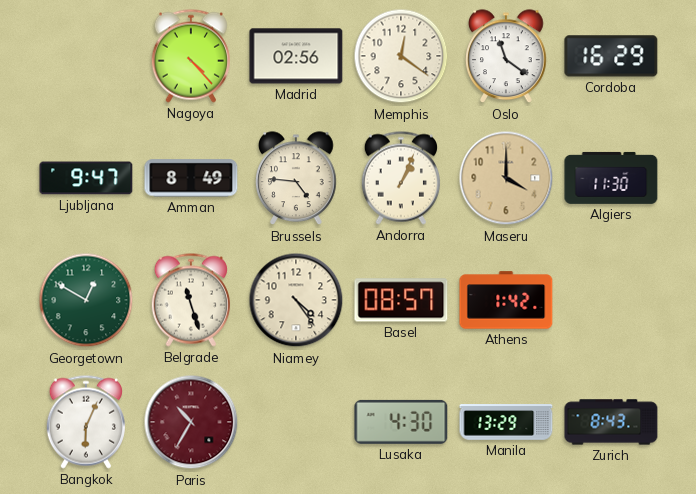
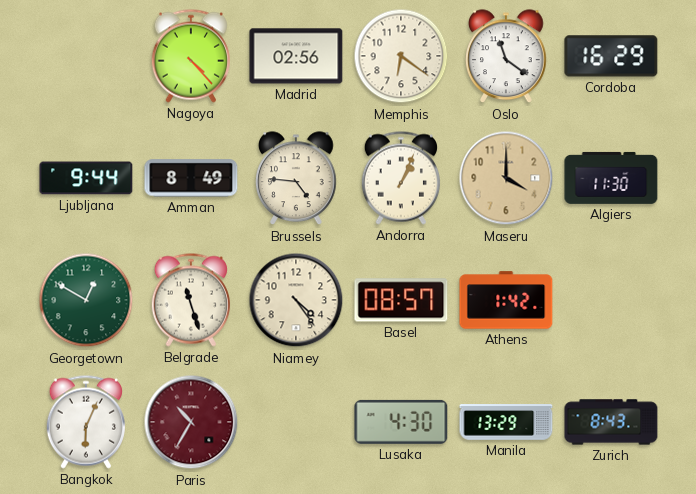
Memphis: 12:21 -> 6:21 (401, 56)
Ljubljana: 9:47 -> 9:44 (86, 178)
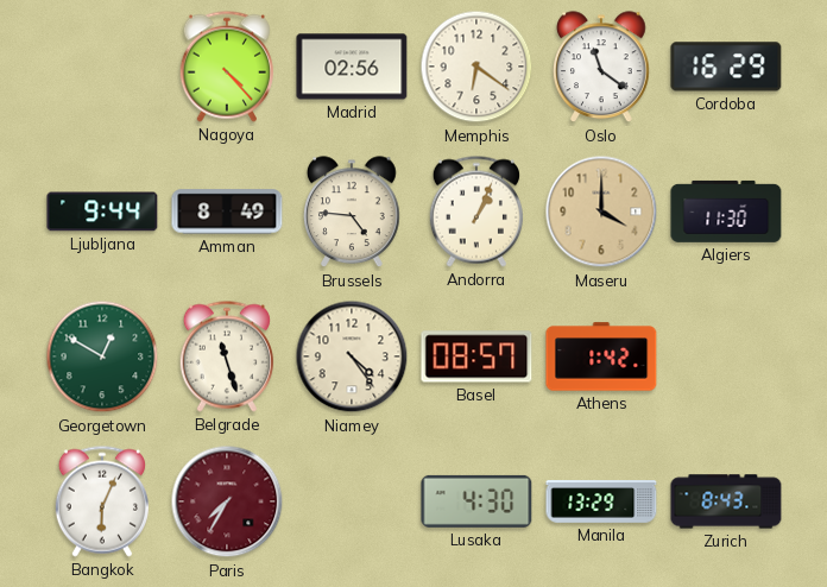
Paris: 10:35 -> 7:35 (227, 501)
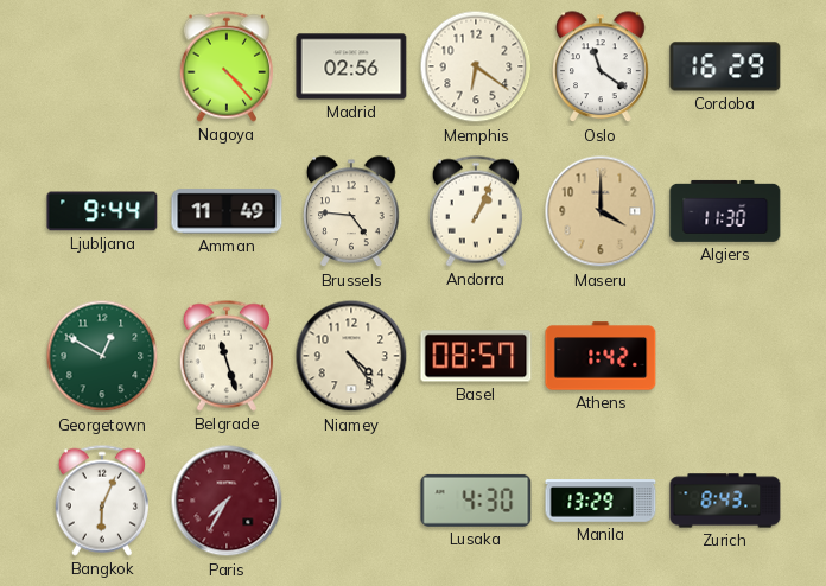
Amman: 8:49 -> 11:49 (227, 211)
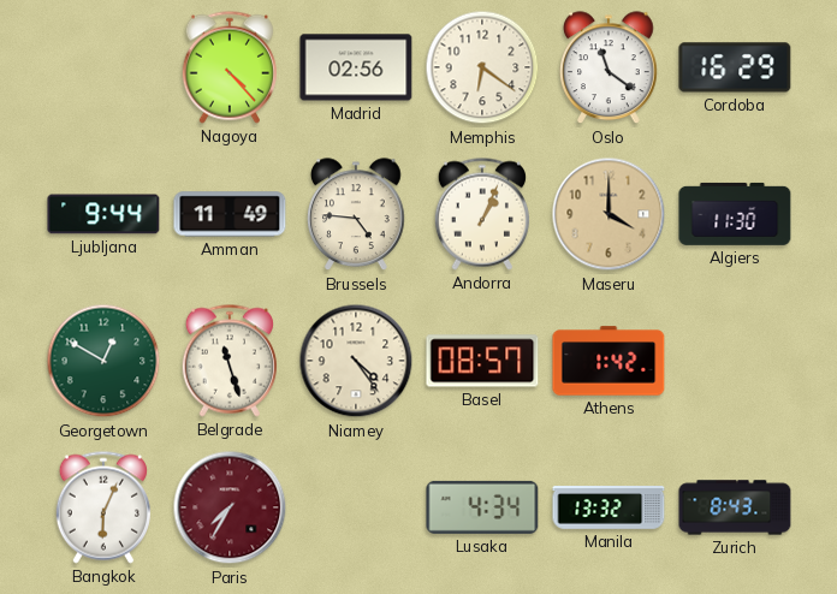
Lusaka: 4:30 -> 4:34 (482, 507)
Manila: 13:29 -> 13:32 (609, 507)
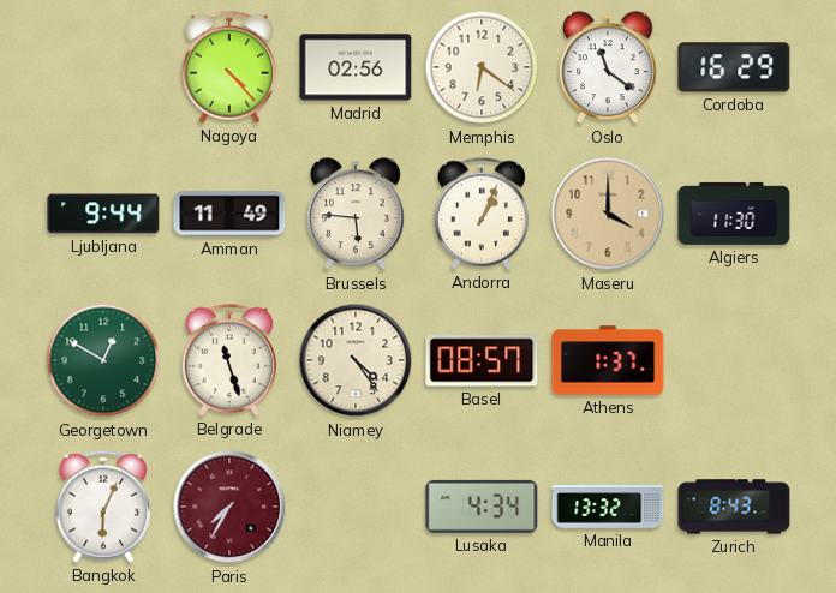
Brussels: 4:46 -> 5:46 (356, 215)
Athens: 1:42 -> 1:37 (608, 360)
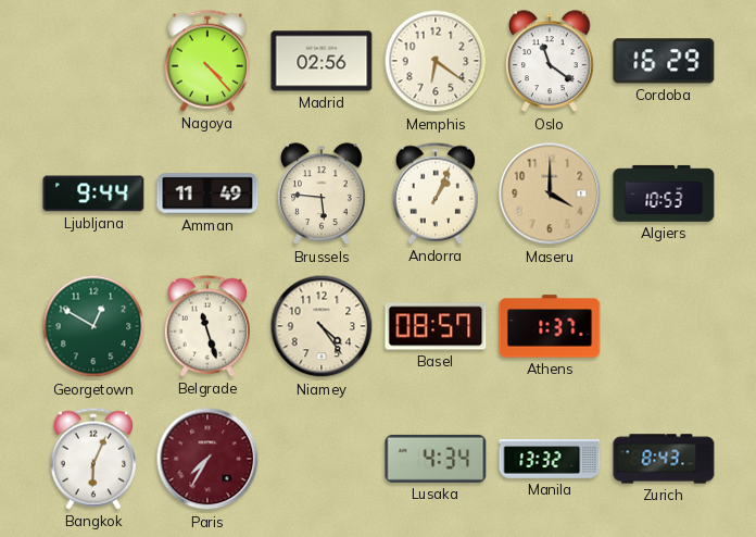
Algiers: 11:30 -> 10:53 (664, 193)
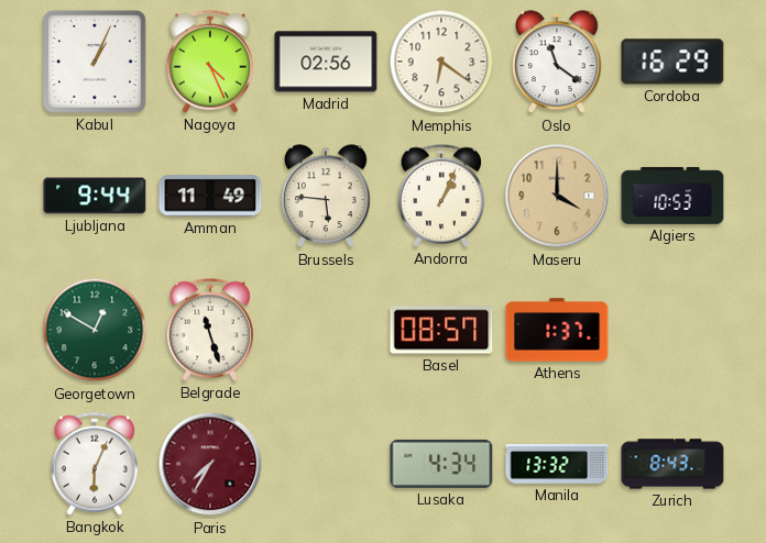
Kabul: none -> 1:04 (95, 62)
Nagoya: 4:23 -> 4:26 (210, 62)
Niamey: 4:24 -> none (322, 326)
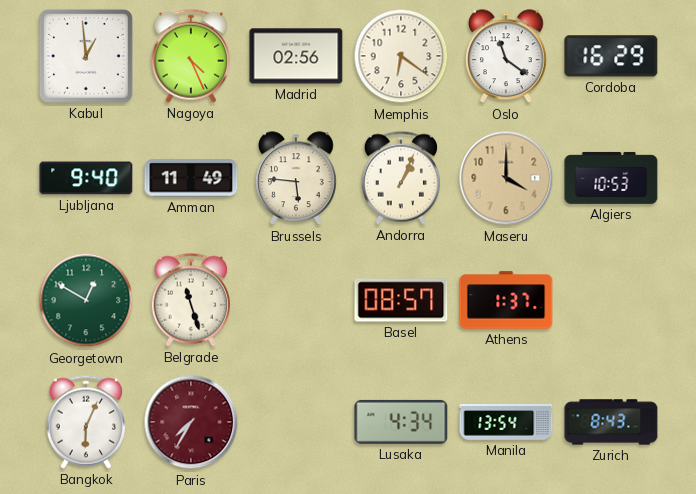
Kabul: 1:04 -> 12:59 (86, 56)
Ljubljana: 9:44 -> 9:40 (86, 178)
Manila: 13:32 -> 13:54 (506, 422)
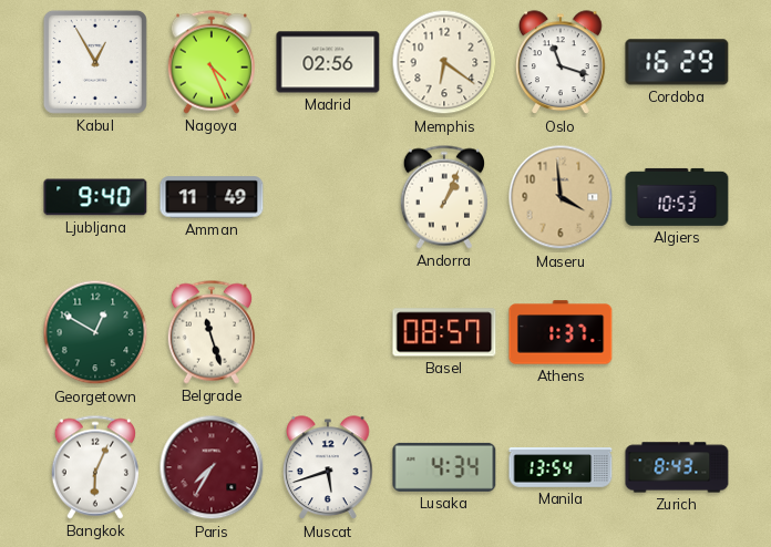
Kabul: 12:59 -> 12:55 (95, 62)
Oslo: 11:21 -> 11:18 (561, 63)
Brussels: 5:46 -> none (296, 179)
Maseru: 4:00 -> 3:59 (561, 197)
Muscat: none -> 5:42 (328, 468)
